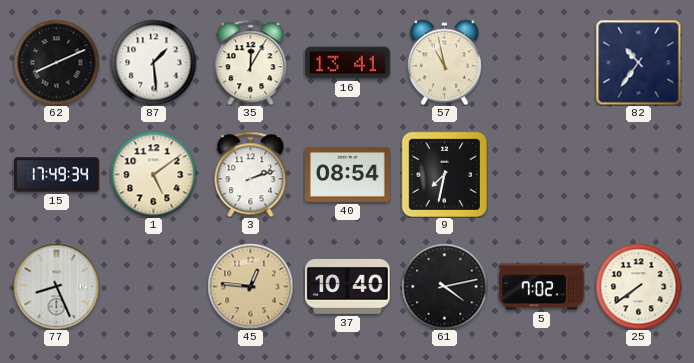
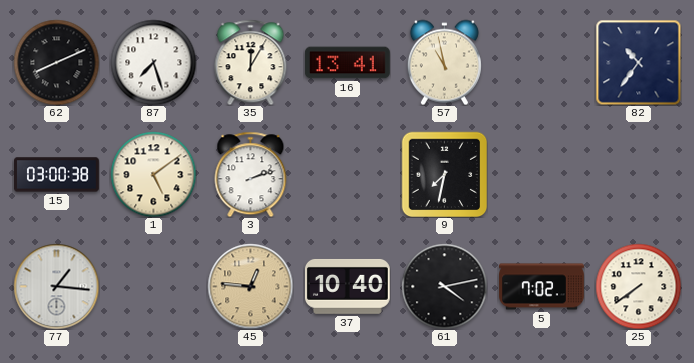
87: 1:29 -> 7:27 (153, 62)
15: 17:49 -> 03:00 (57, 175)
40: 08:54 -> none (348, 175)
77: 8:26 -> 1:16 (56, 286)
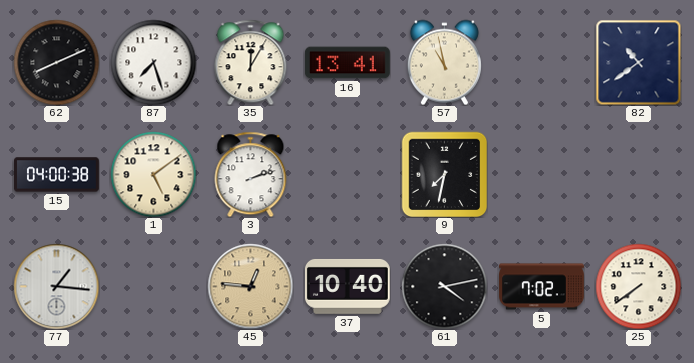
82: 10:36 -> 10:39 (638, 62)
15: 03:00 -> 04:00 (57, 175)
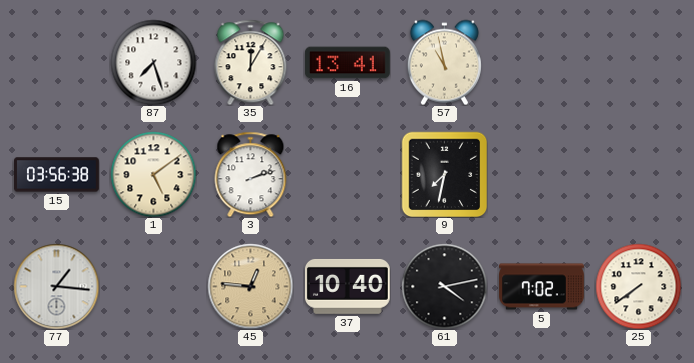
62: 8:11 -> none (56, 62)
82: 10:39 -> none (638, 62)
15: 04:00 -> 03:56 (57, 175)
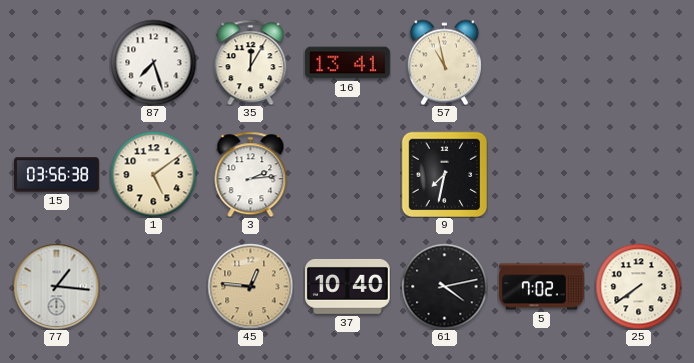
3: 2:12 -> 2:14 (251, 174)
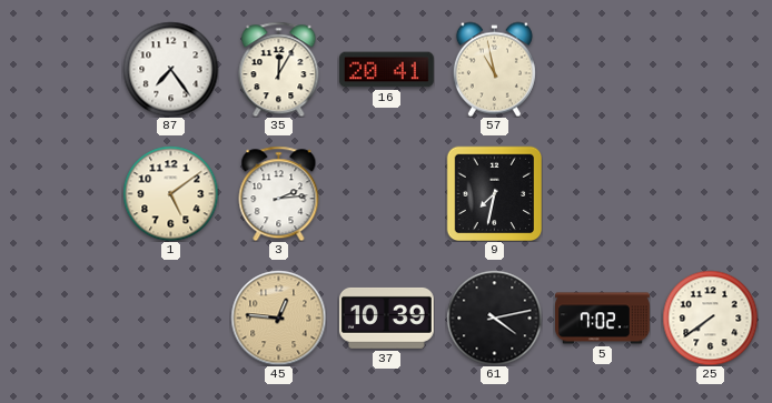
87: 7:27 -> 7:24 (170, 69)
16: 13:41 -> 20:41 (386, 70)
15: 03:56 -> none (57, 175)
77: 1:16 -> none (56, 286)
37: 10:40 -> 10:39 (386, 318)
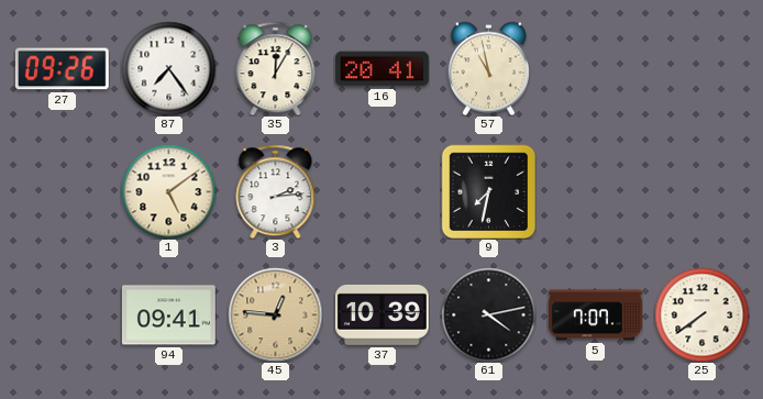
27: none -> 09:26 (62, 69)
94: none -> 09:41 (168, 315)
5: 7:02 -> 7:07 (596, 315)
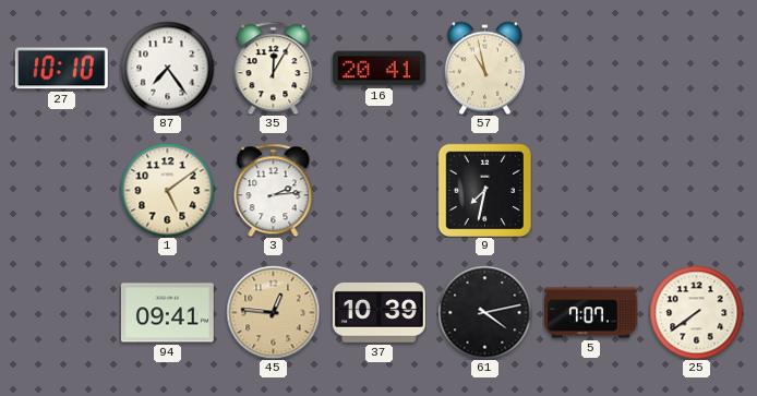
27: 09:26 -> 10:10 (61, 69)
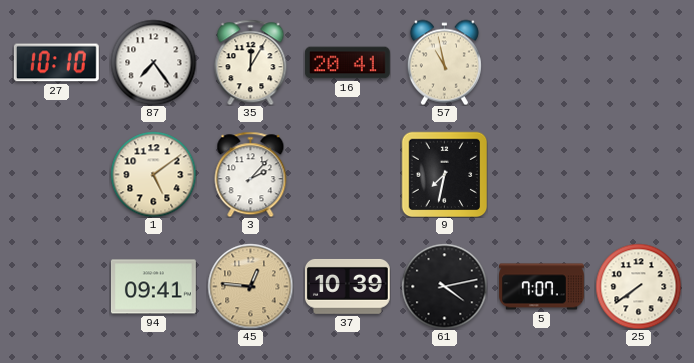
3: 2:14 -> 2:07 (251, 174)
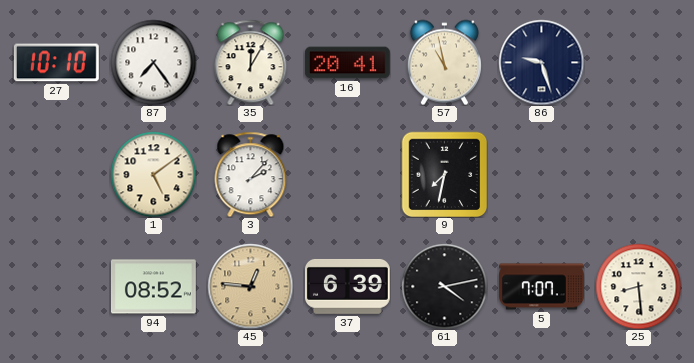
86: none -> 9:27 (541, 62)
94: 09:41 -> 08:52 (153, 287)
37: 10:39 -> 6:39 (347, 286)
25: 7:39 -> 8:29 (638, 286)
